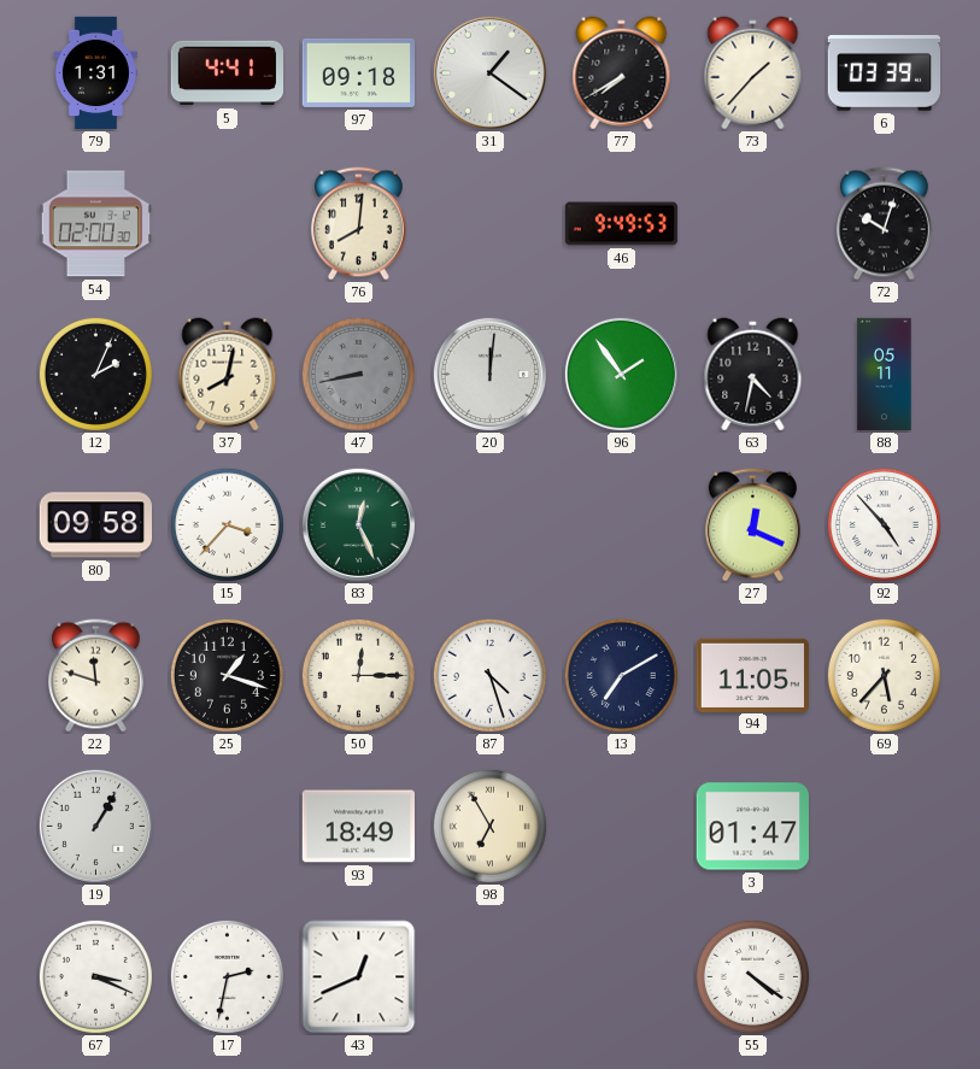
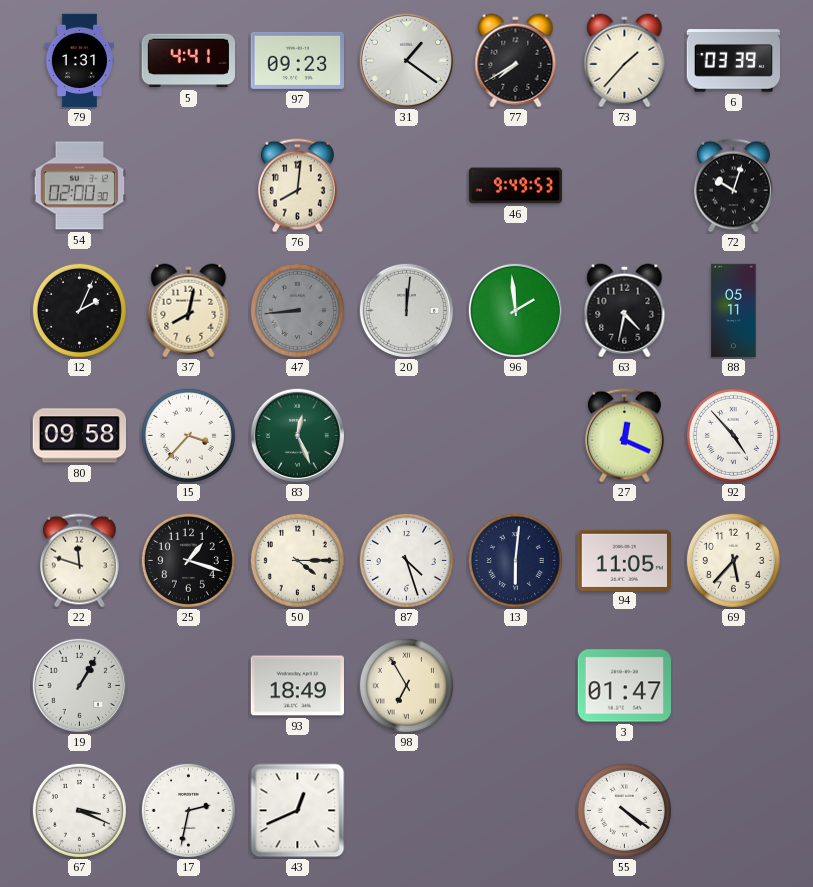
97: 09:18 -> 09:23 (297, 60)
47: 8:43 -> 8:44 (297, 310)
96: 1:54 -> 1:59 (515, 310)
50: 12:15 -> 4:15 (297, 560)
13: 7:10 -> 6:01 (515, 560)
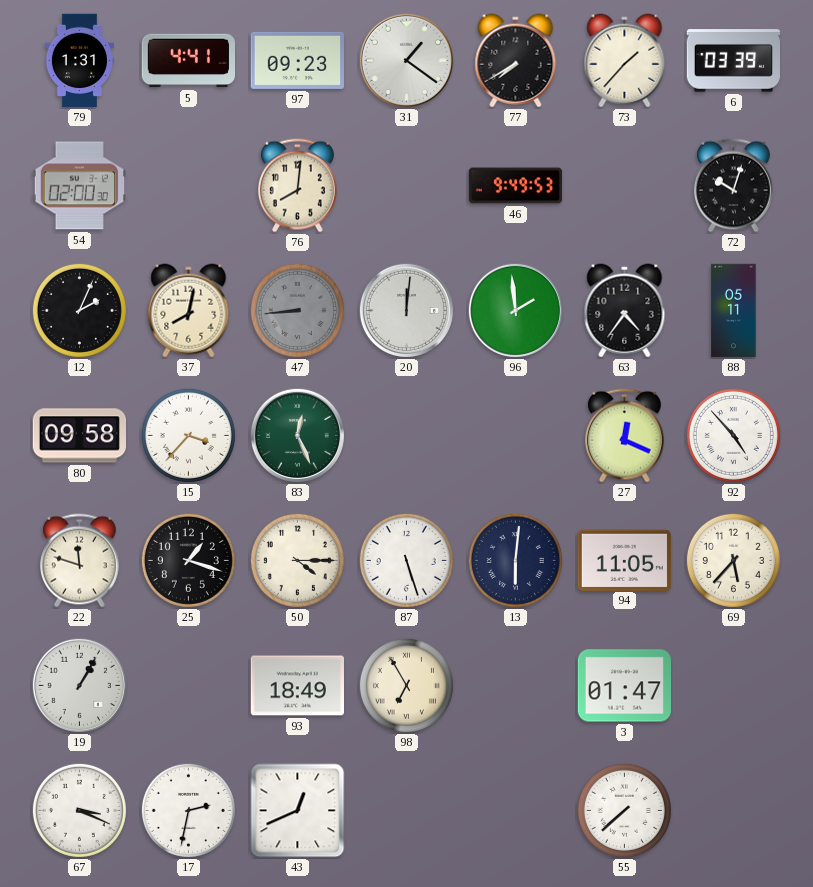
63: 4:32 -> 4:36 (625, 311)
87: 4:27 -> 5:27 (406, 560)
55: 4:21 -> 7:38 (624, 810)
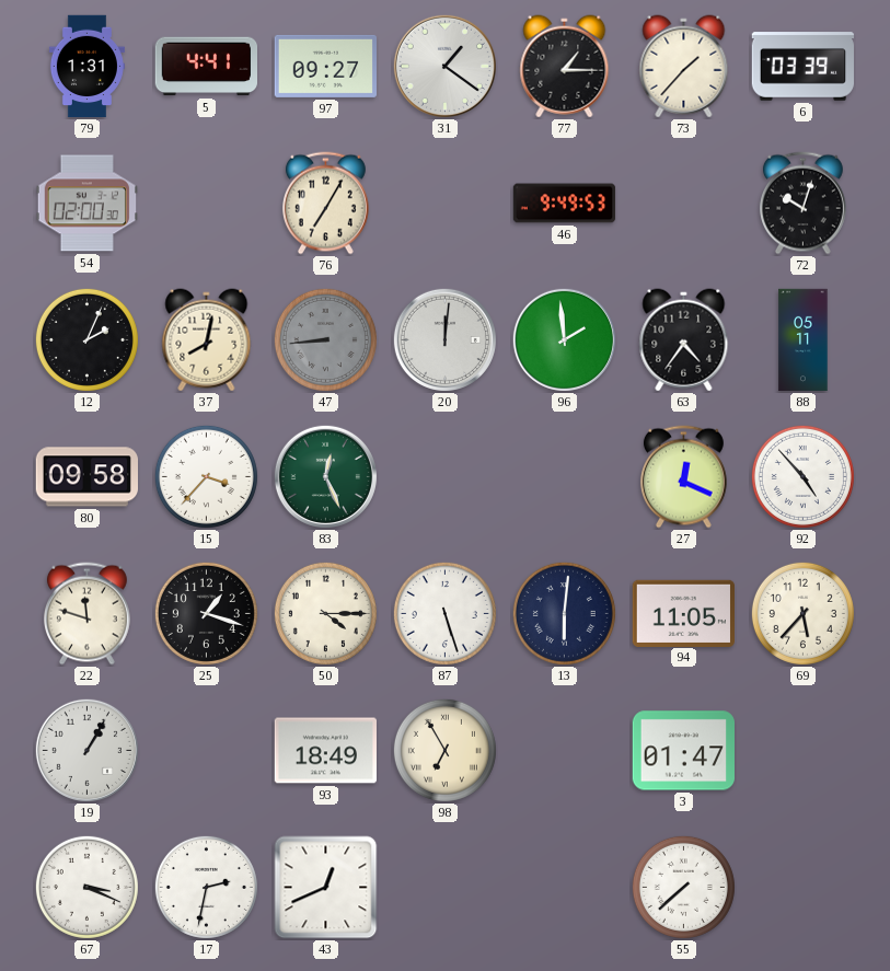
97: 09:23 -> 09:27 (325, 66)
77: 7:40 -> 1:15 (565, 67)
76: 8:01 -> 7:05 (325, 204)
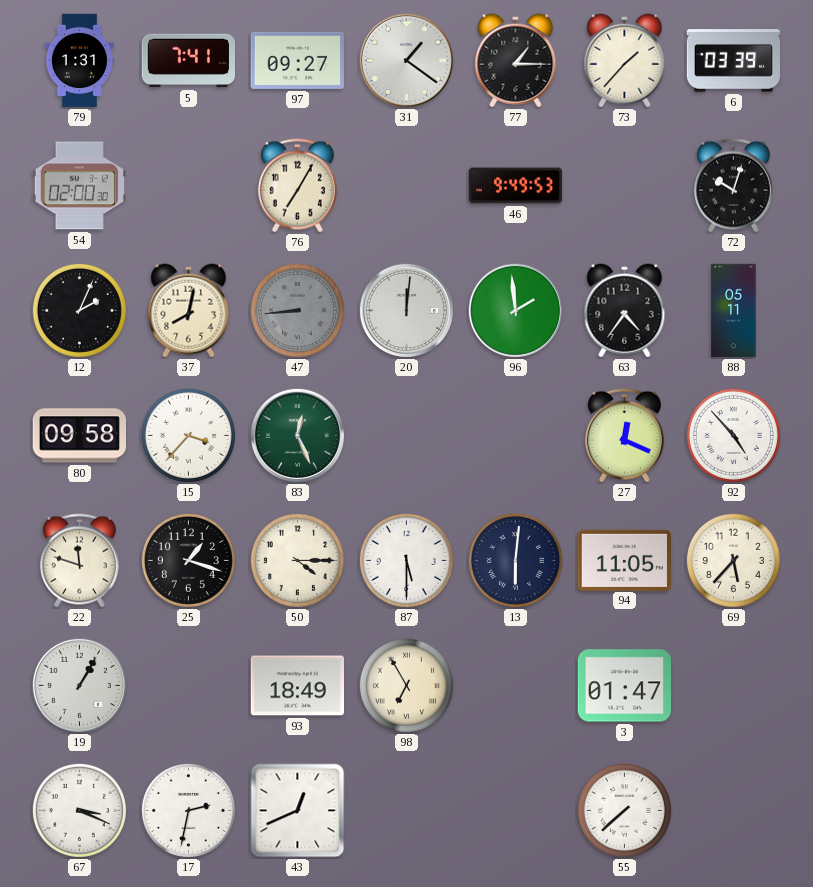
5: 4:41 -> 7:41 (188, 61)
87: 5:27 -> 5:30 (406, 560)
